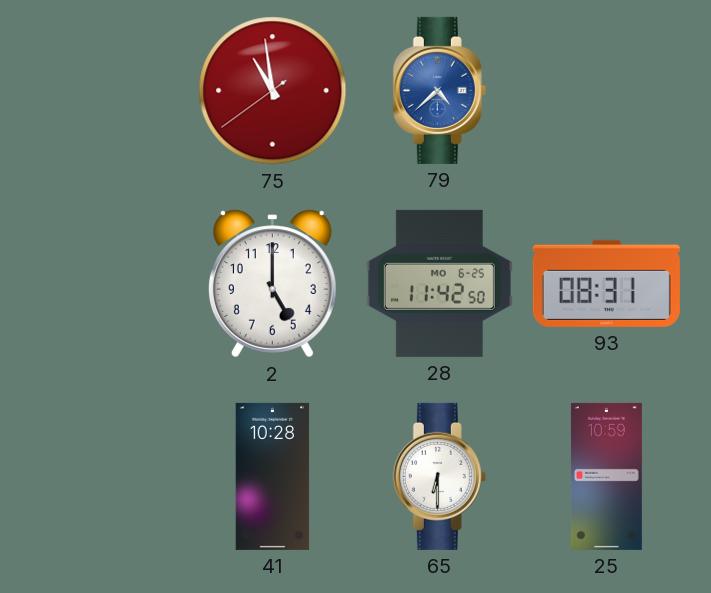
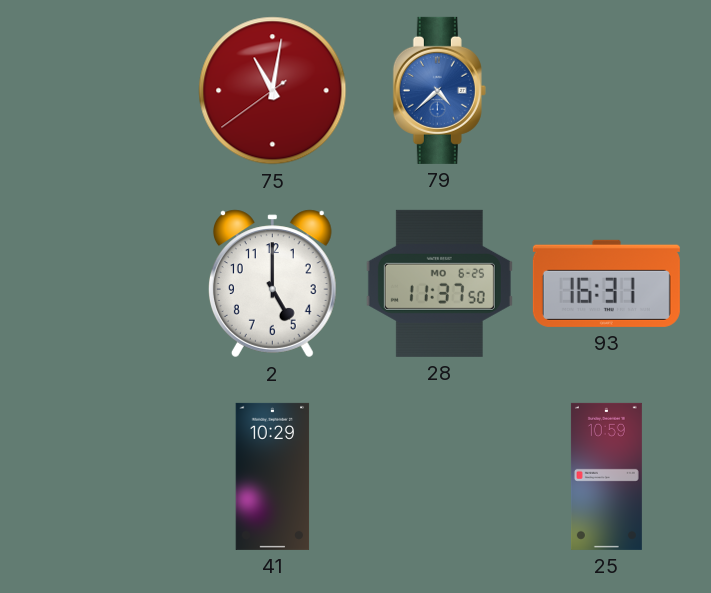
75: 10:58 -> 11:01 (273, 91)
28: 11:42 -> 11:37 (439, 283)
93: 08:31 -> 16:31 (606, 283)
41: 10:28 -> 10:29 (273, 476)
65: 6:30 -> none (439, 476)
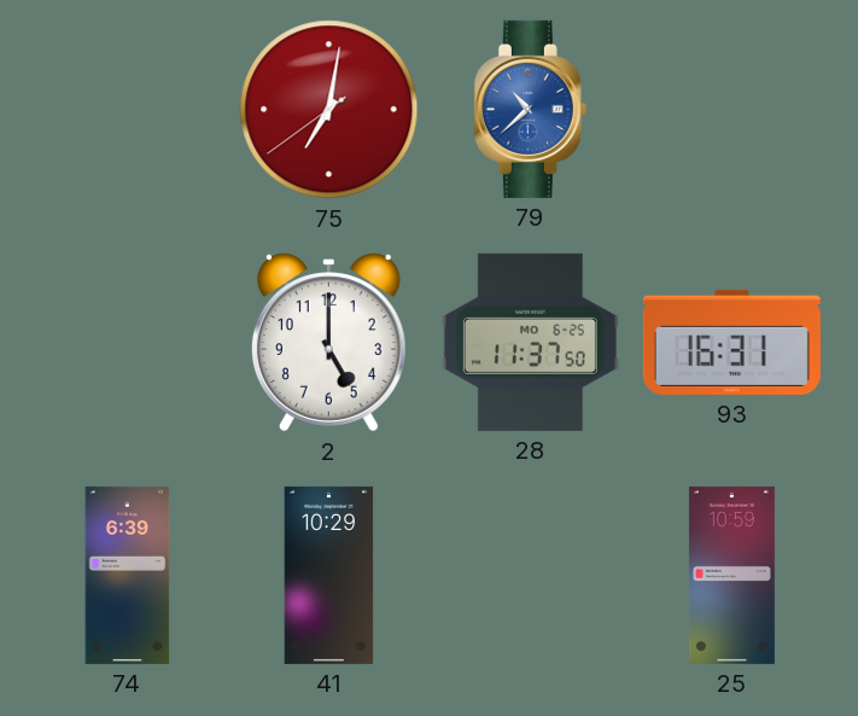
75: 11:01 -> 7:01 (329, 110)
79: 4:38 -> 10:38 (530, 109)
74: none -> 6:39 (128, 575)
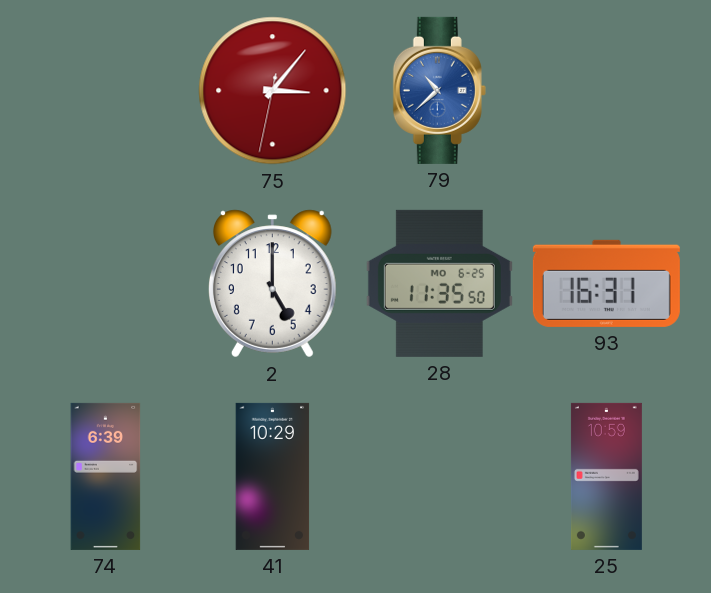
75: 7:01 -> 3:06 (273, 91)
28: 11:37 -> 11:35 (439, 283)
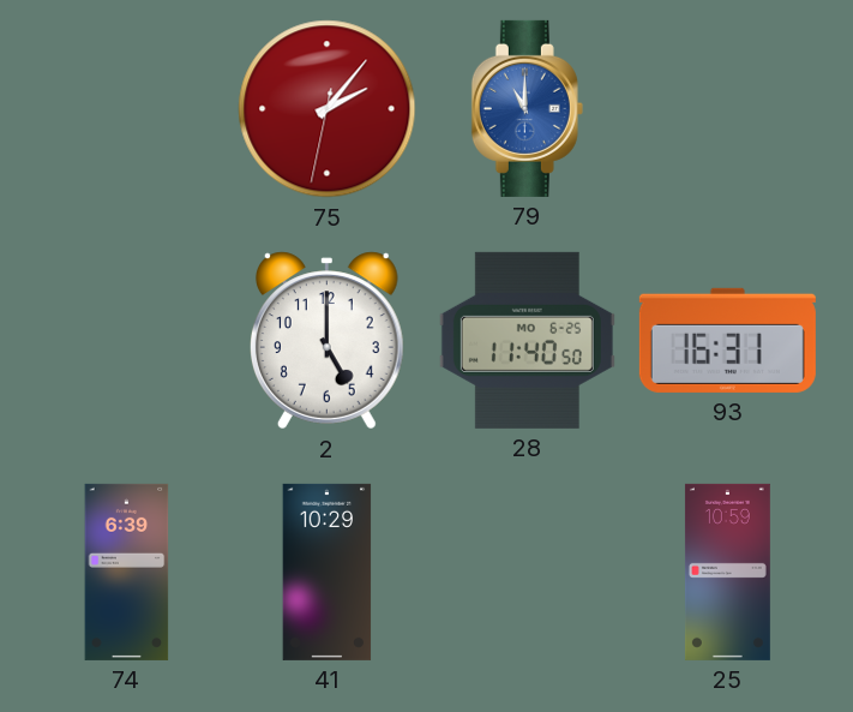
75: 3:06 -> 2:06 (328, 109)
79: 10:38 -> 11:00 (527, 108)
28: 11:35 -> 11:40 (527, 340)
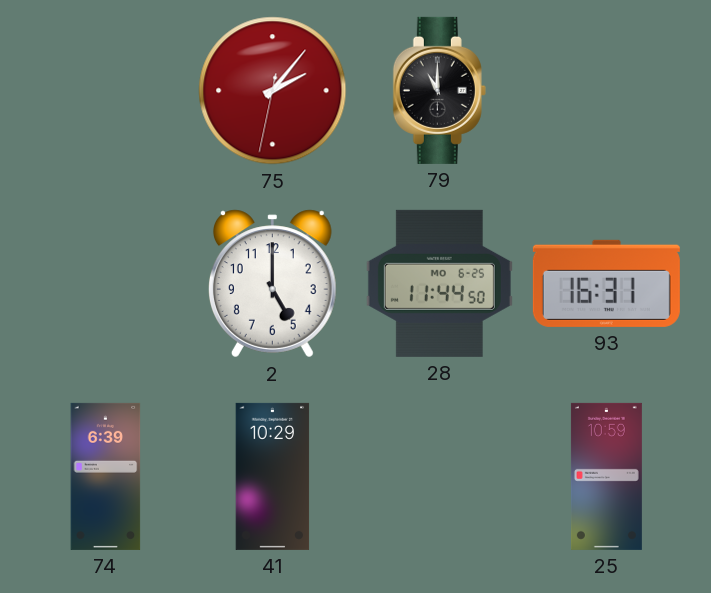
79 dial: blue -> black (439, 90)
28: 11:40 -> 11:44 (439, 283)
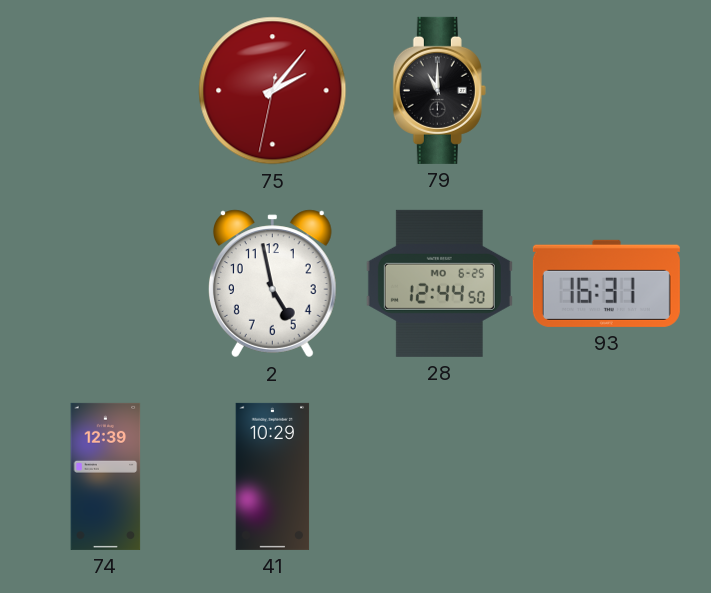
2: 5:00 -> 4:58 (272, 284)
28: 11:44 -> 12:44 (439, 283)
74: 6:39 -> 12:39 (106, 476)
25: 10:59 -> none (606, 476)
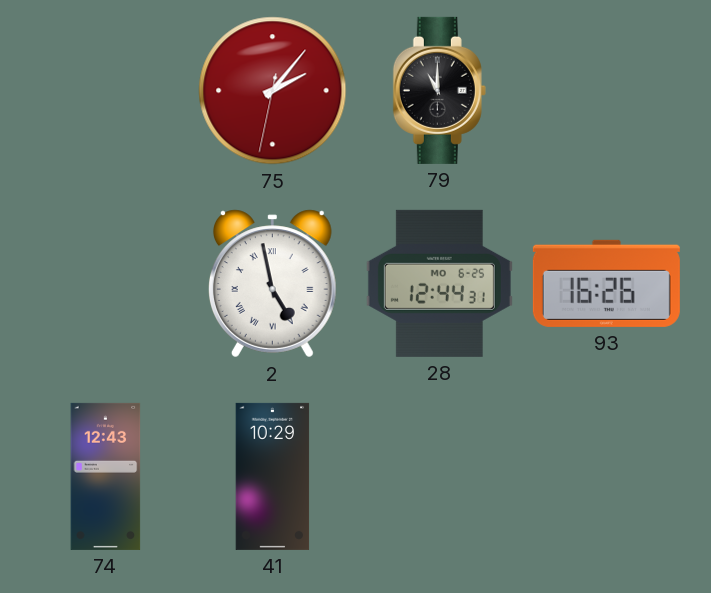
2 numerals: Arabic -> Roman (272, 284)
28: 12:44:50 -> 12:44:31 (439, 283)
93: 16:31 -> 16:26 (606, 283)
74: 12:39 -> 12:43 (106, 476)
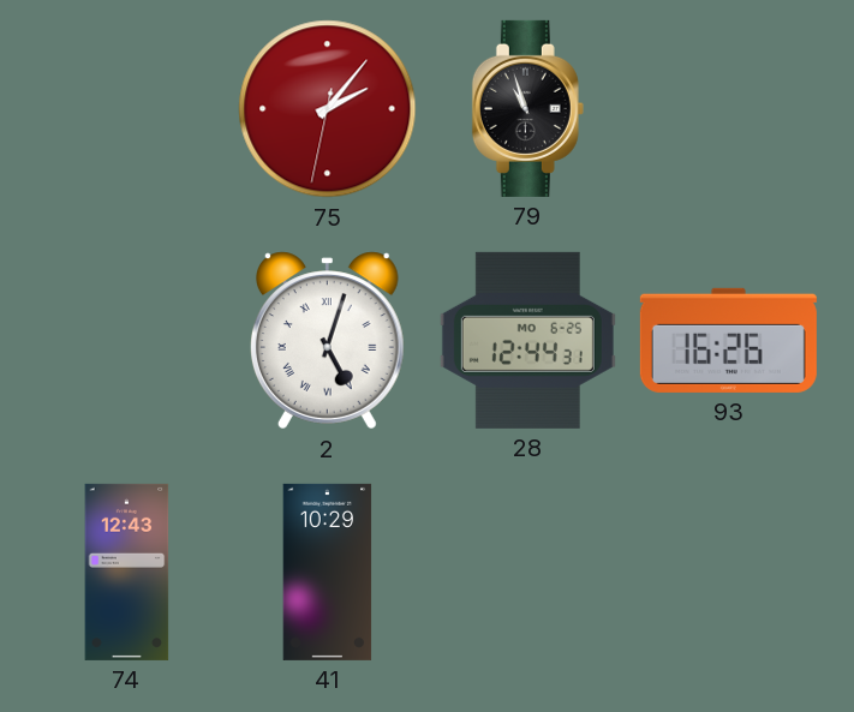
79: 11:00 -> 10:57 (527, 108)
2: 4:58 -> 5:03 (327, 341)
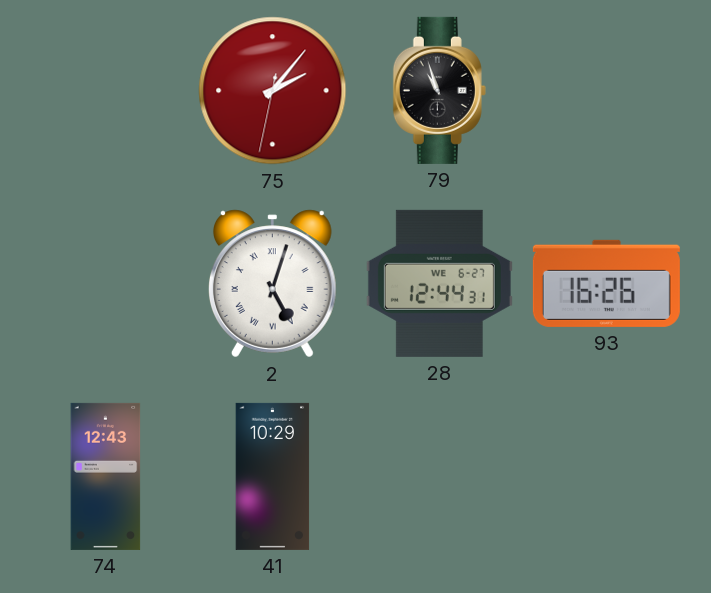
28 date: MO 6-25 -> WE 6-27 (439, 283)
